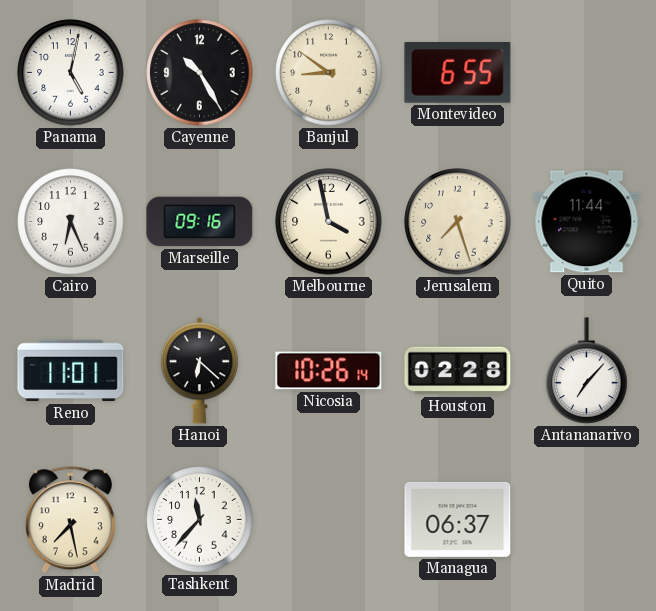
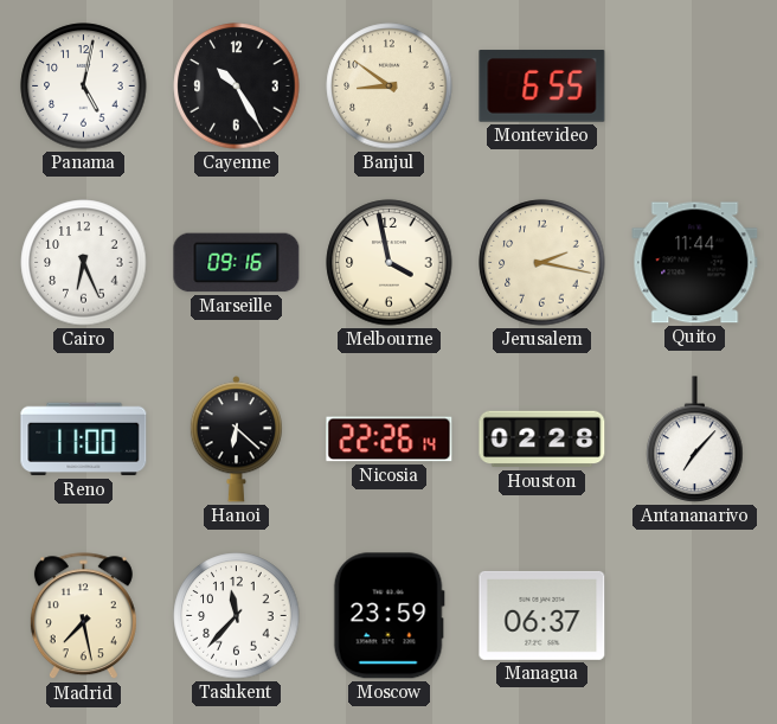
Jerusalem: 7:27 -> 2:17 (542, 263)
Reno: 11:01 -> 11:00 (84, 440)
Nicosia: 10:26 -> 22:26 (390, 440)
Moscow: none -> 23:59 (389, 616)
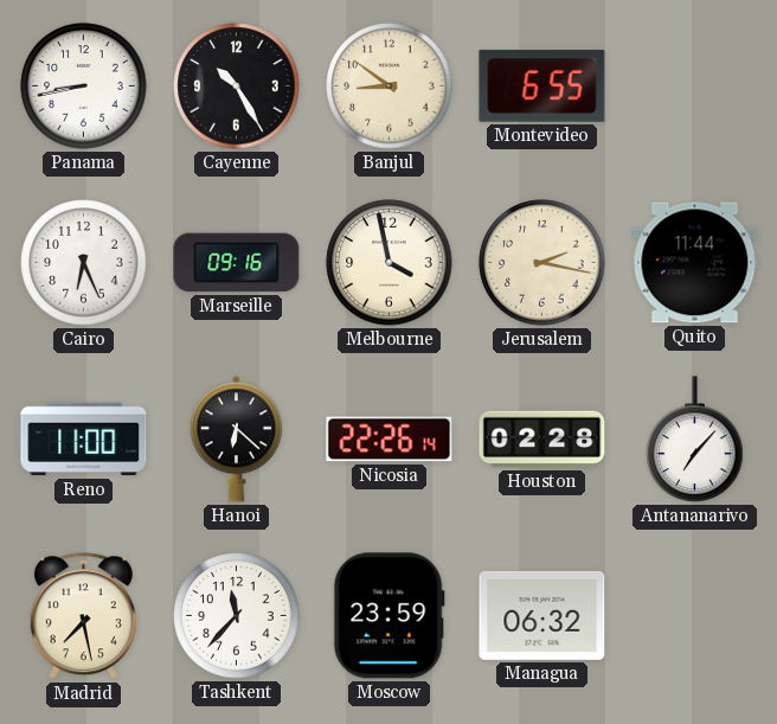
Panama: 5:02 -> 8:43 (84, 87)
Managua: 06:37 -> 06:32 (542, 615)
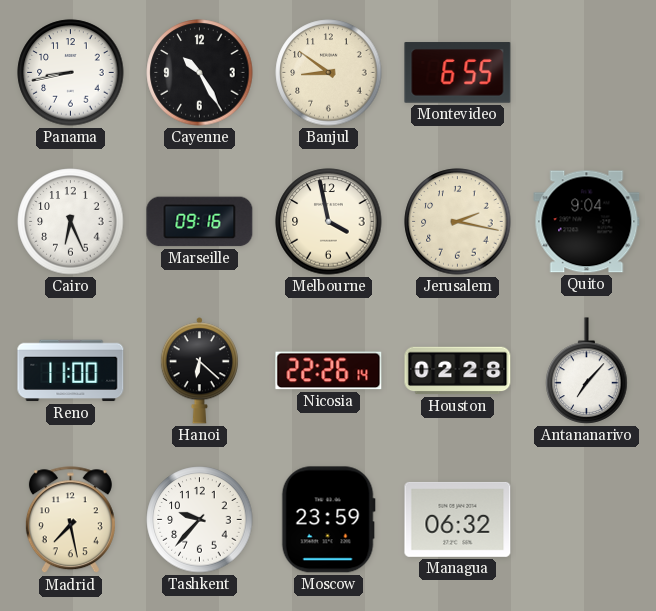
Quito: 11:44 -> 9:04 (587, 222)
Tashkent: 11:37 -> 9:37 (200, 520)
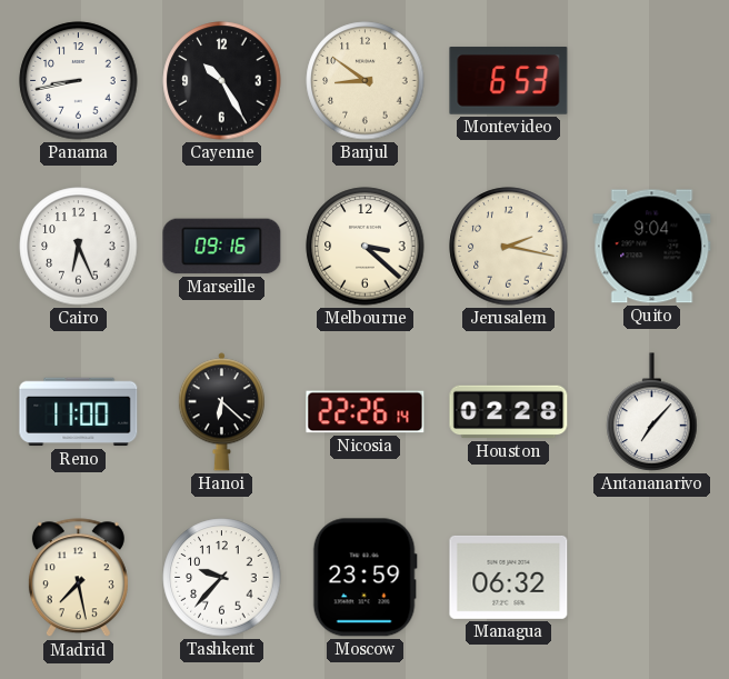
Montevideo: 6:55 -> 6:53 (509, 81)
Melbourne: 3:58 -> 3:22 (366, 247)
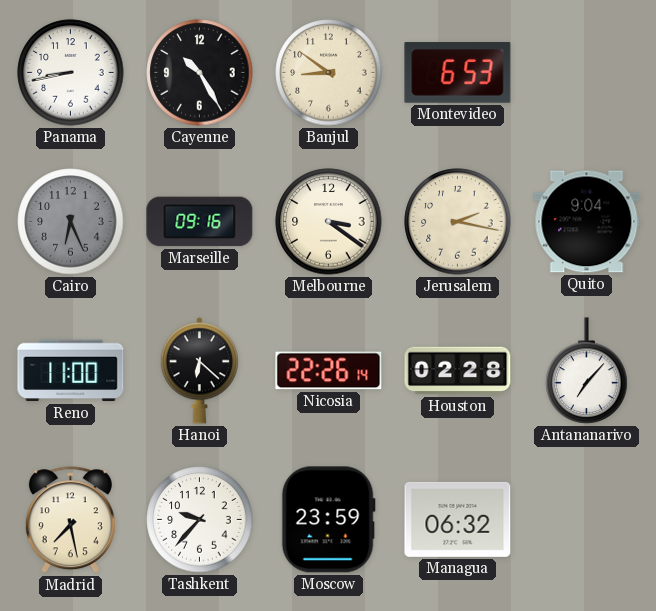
Cairo dial: white -> grey (71, 222)
Melbourne: 3:22 -> 3:21 (329, 222)
